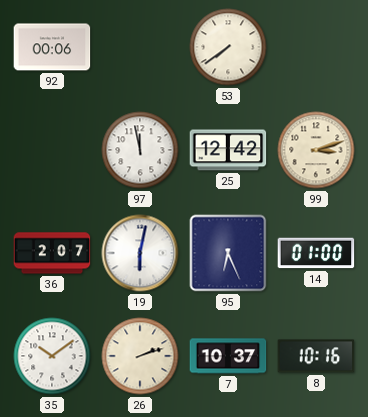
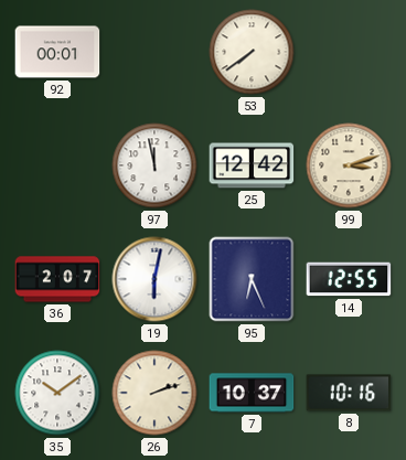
92: 00:06 -> 00:01 (57, 52)
14: 01:00 -> 12:55 (349, 279)
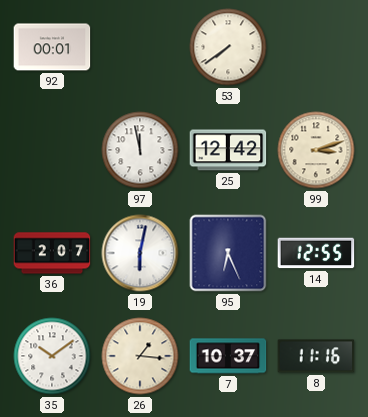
26: 2:12 -> 1:16 (140, 356)
8: 10:16 -> 11:16 (316, 356)
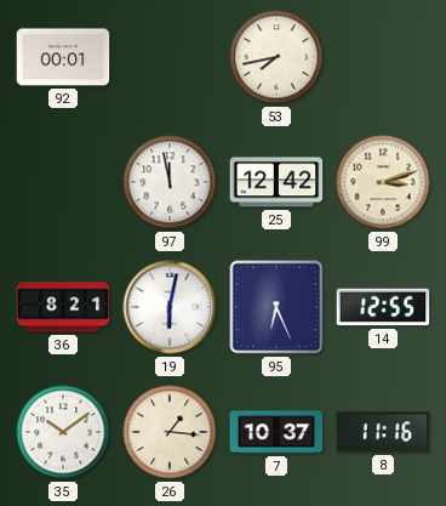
53: 7:39 -> 7:43 (276, 57)
36: 2:07 -> 8:21 (63, 307)
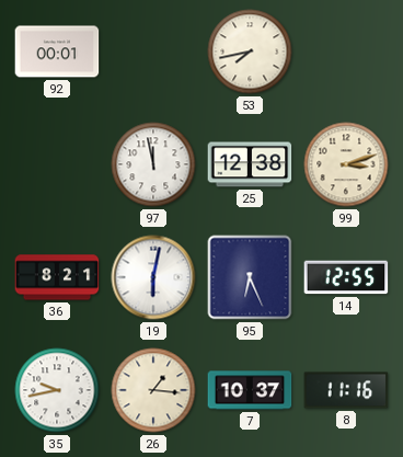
25: 12:42 -> 12:38 (250, 164)
35: 10:09 -> 9:43 (57, 390)
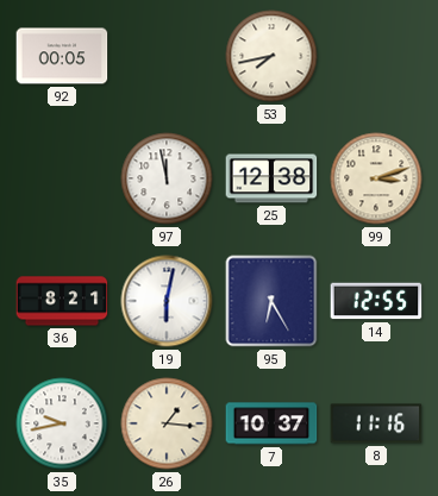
92: 00:01 -> 00:05 (62, 56)
95: 6:26 -> 6:25 (271, 301)
